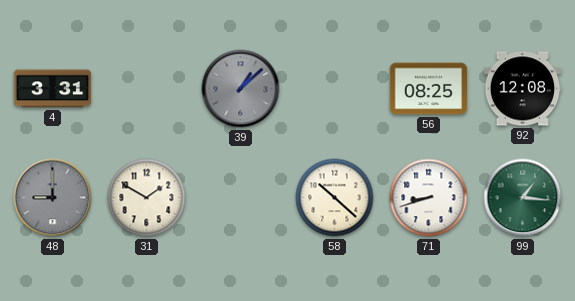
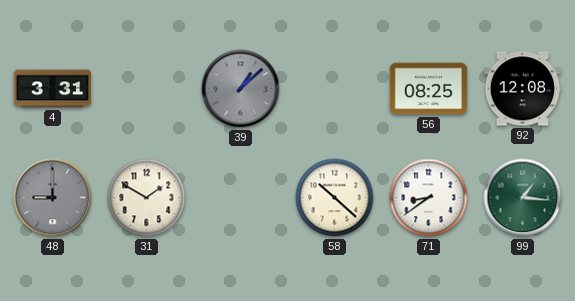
71: 8:42 -> 8:39 (429, 198)
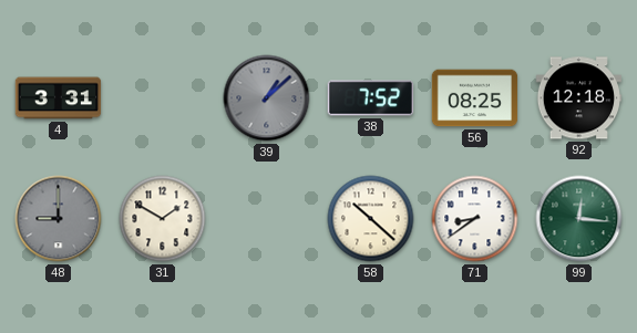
38: none -> 7:52 (371, 98)
92: 12:08 -> 12:18 (578, 98)
99: 1:16 -> 12:16 (579, 219)
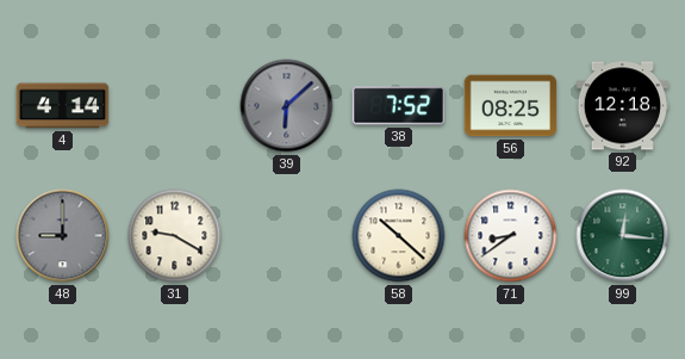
4: 3:31 -> 4:14 (63, 106)
39: 1:08 -> 6:08 (287, 106)
31: 1:50 -> 9:20 (175, 236)
